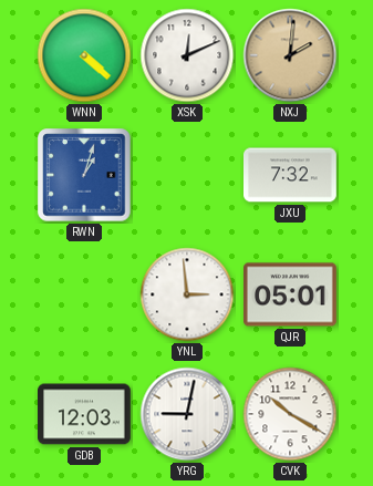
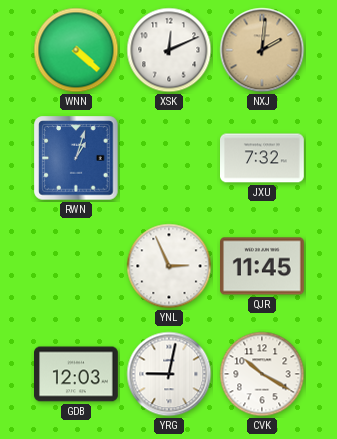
YNL: 2:59 -> 2:56 (169, 266)
QJR: 05:01 -> 11:45 (263, 266)
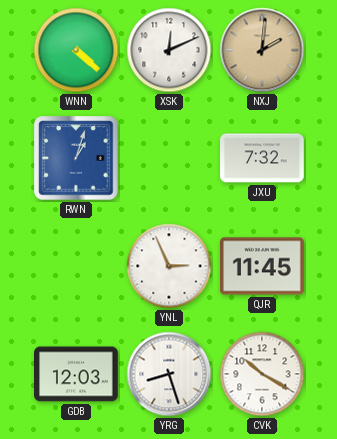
YRG: 9:02 -> 8:27 (169, 374)
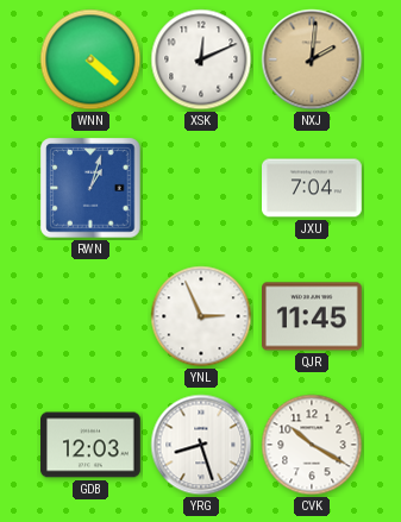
JXU: 7:32 -> 7:04 (313, 188)
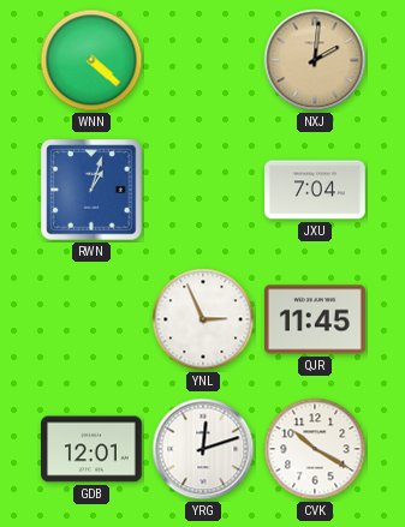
XSK: 12:11 -> none (201, 59)
GDB: 12:03 -> 12:01 (93, 449)
YRG: 8:27 -> 12:12 (203, 449)
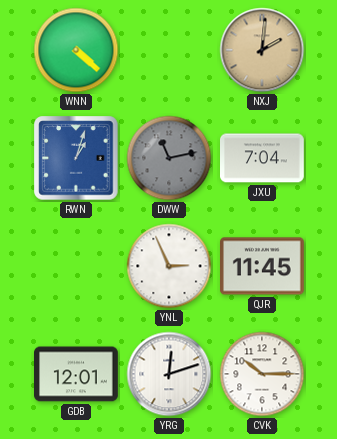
DWW: none -> 11:13 (169, 158)
CVK: 10:20 -> 10:15 (262, 374)
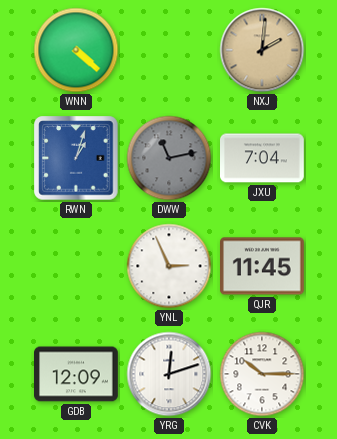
GDB: 12:01 -> 12:09 (77, 374)
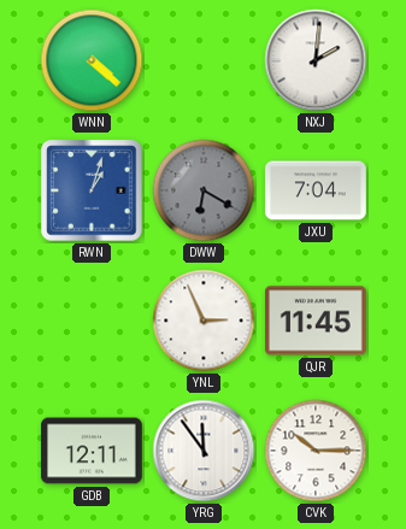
NXJ dial: champagne -> white (316, 60)
DWW: 11:13 -> 6:20 (204, 190)
GDB: 12:09 -> 12:11 (93, 451)
YRG: 12:12 -> 11:54 (204, 451)
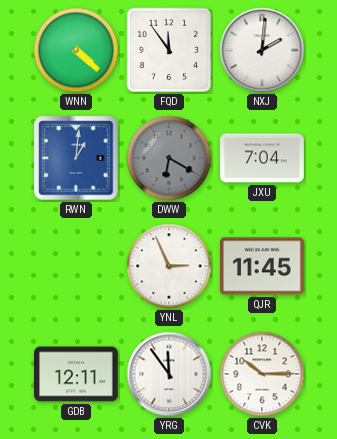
FQD: none -> 11:54 (169, 50)
RWN: 1:03 -> 1:01 (76, 158)
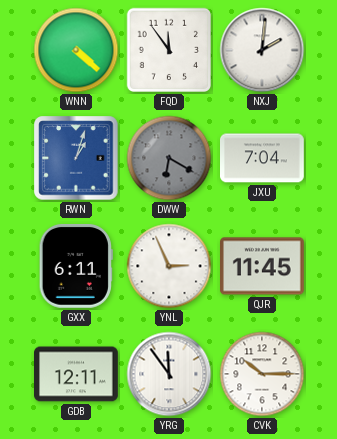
RWN: 1:01 -> 1:03 (76, 158)
GXX: none -> 6:11 (76, 266)
